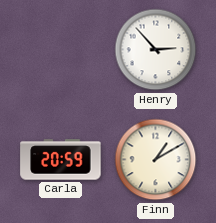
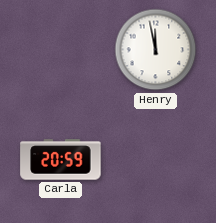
Henry: 2:53 -> 11:58 (156, 50)
Finn: 1:10 -> none (156, 160)
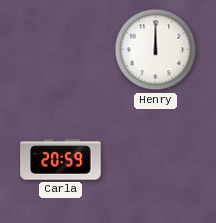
Henry: 11:58 -> 12:00 (156, 50)
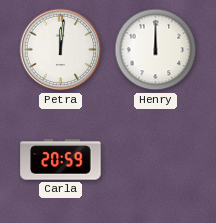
Petra: none -> 12:01 (61, 50)
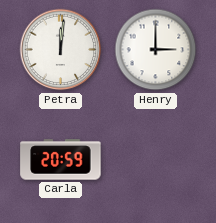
Henry: 12:00 -> 3:00 (156, 50)
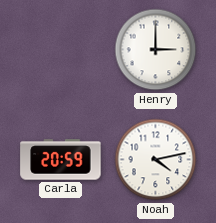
Petra: 12:01 -> none (61, 50)
Noah: none -> 4:13 (156, 160)
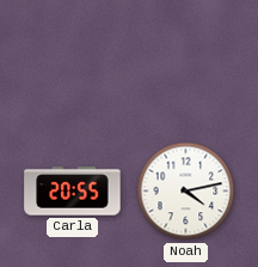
Henry: 3:00 -> none (156, 50)
Carla: 20:59 -> 20:55 (73, 192)
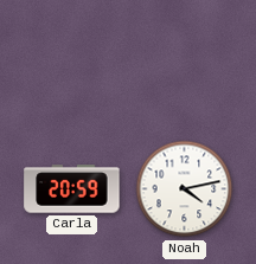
Carla: 20:55 -> 20:59 (72, 189)
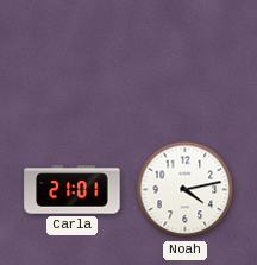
Carla: 20:59 -> 21:01 (73, 190)
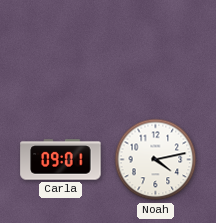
Carla: 21:01 -> 09:01 (61, 160)
